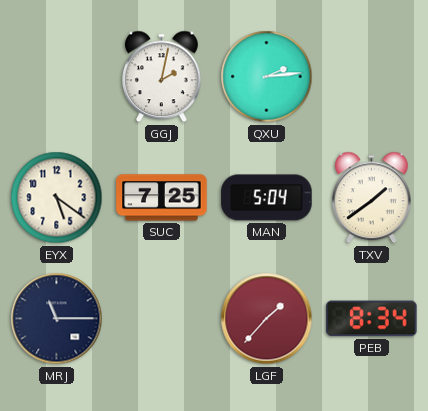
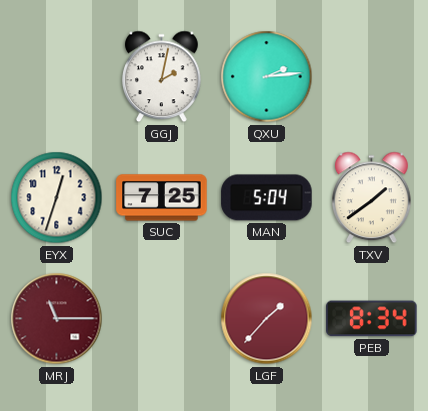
EYX: 5:21 -> 12:33 (57, 198)
MRJ dial: navy -> burgundy (57, 319)
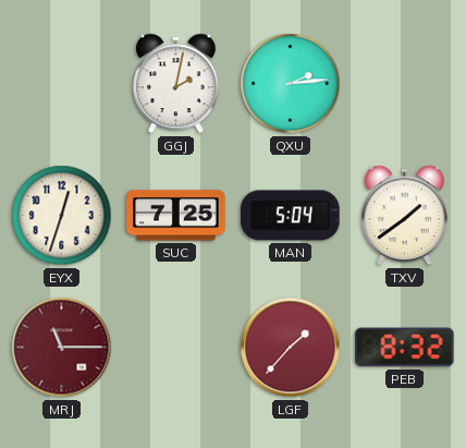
PEB: 8:34 -> 8:32 (405, 348)
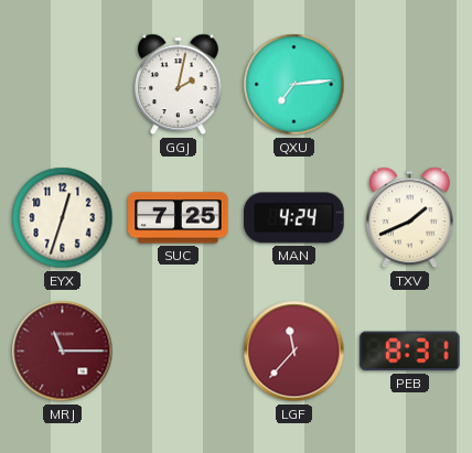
QXU: 2:14 -> 7:14 (294, 85)
MAN: 5:04 -> 4:24 (294, 218)
TXV: 1:39 -> 1:41 (410, 218)
LGF: 1:37 -> 11:37 (294, 352)
PEB: 8:32 -> 8:31 (410, 352)
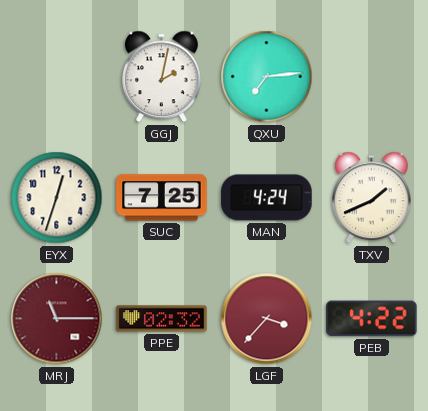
PPE: none -> 02:32 (162, 319)
LGF: 11:37 -> 3:37 (267, 319)
PEB: 8:31 -> 4:22 (372, 319)
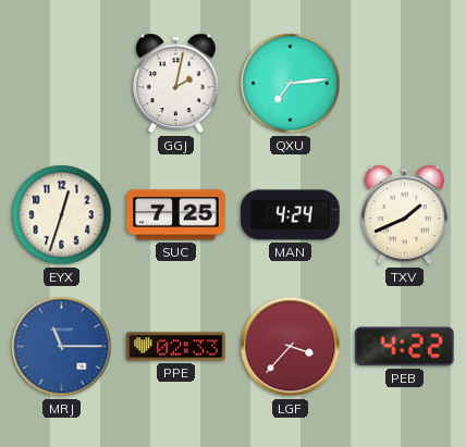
MRJ dial: burgundy -> blue (62, 347)
PPE: 02:32 -> 02:33 (176, 347)
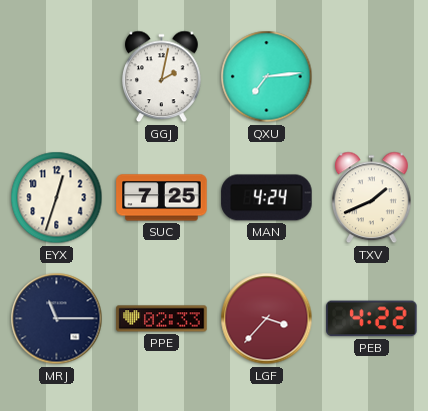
MRJ dial: blue -> navy (57, 319)
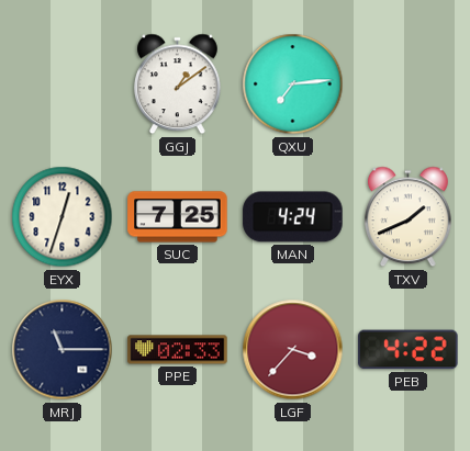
GGJ: 2:02 -> 1:09 (178, 84)
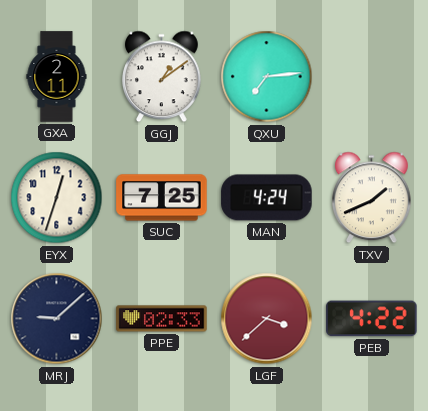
GXA: none -> 2:11 (57, 77)
MRJ: 11:15 -> 9:08 (57, 319)
LGF: 3:37 -> 3:38 (267, 319)
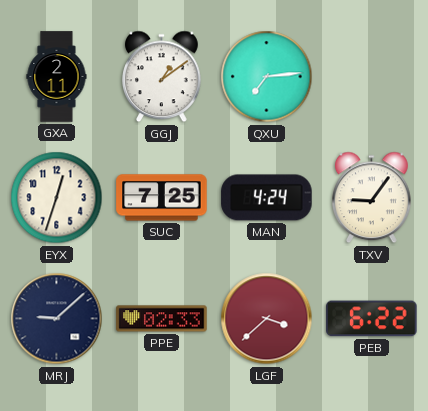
TXV: 1:41 -> 9:06 (372, 198)
PEB: 4:22 -> 6:22 (372, 319)
